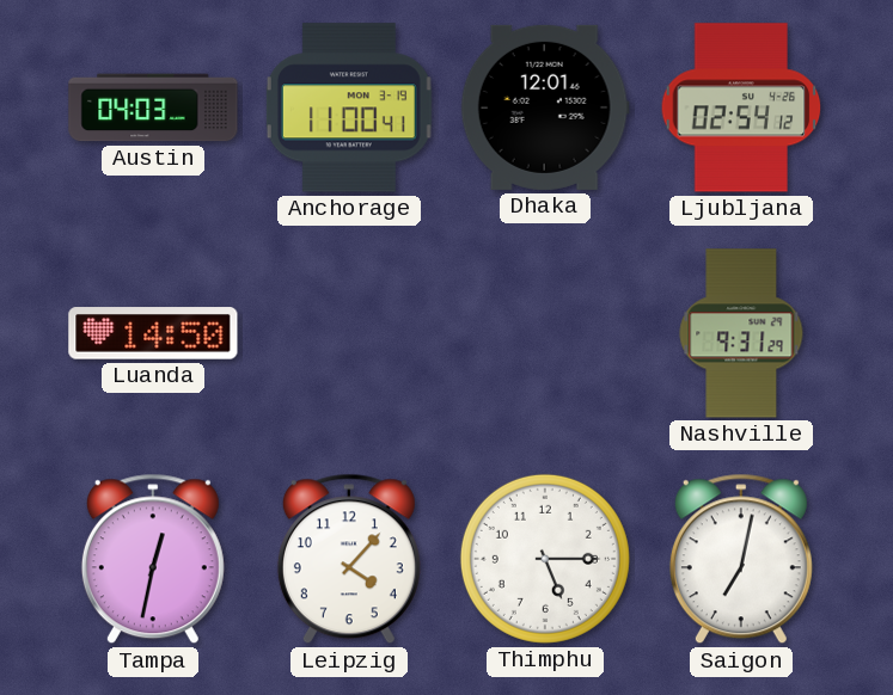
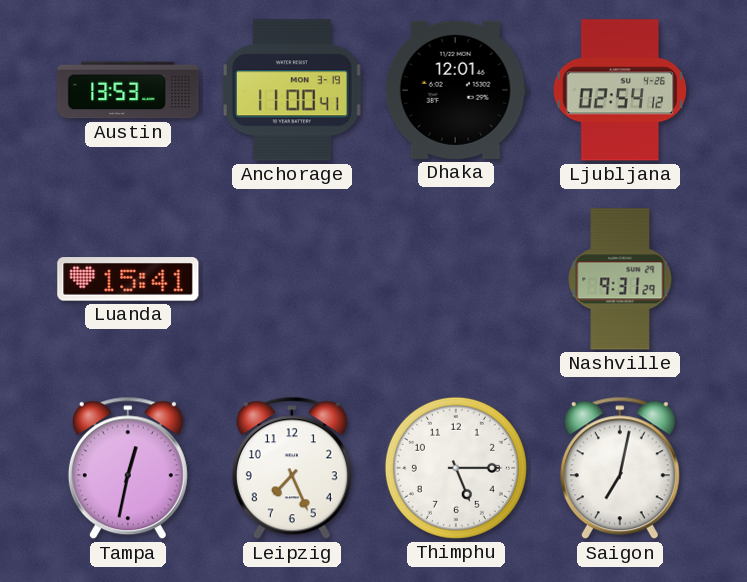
Austin: 04:03 -> 13:53 (128, 90)
Luanda: 14:50 -> 15:41 (128, 279)
Leipzig: 4:07 -> 7:26 (292, 468)
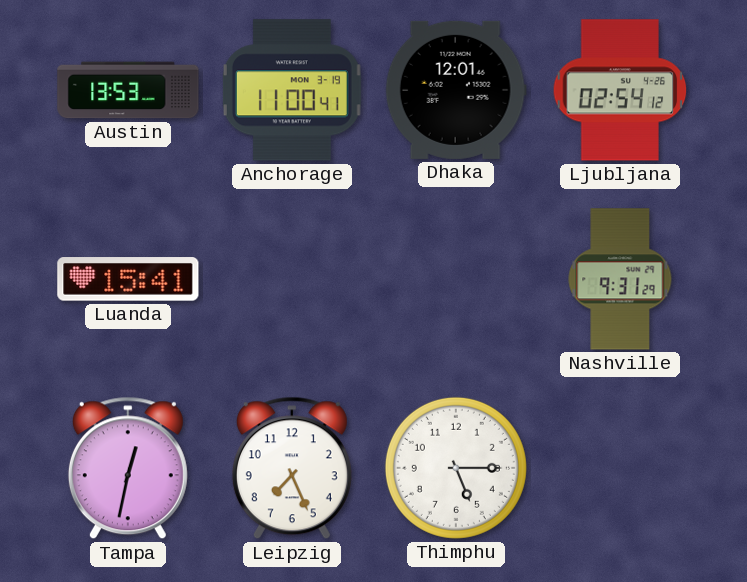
Saigon: 7:02 -> none (620, 468)
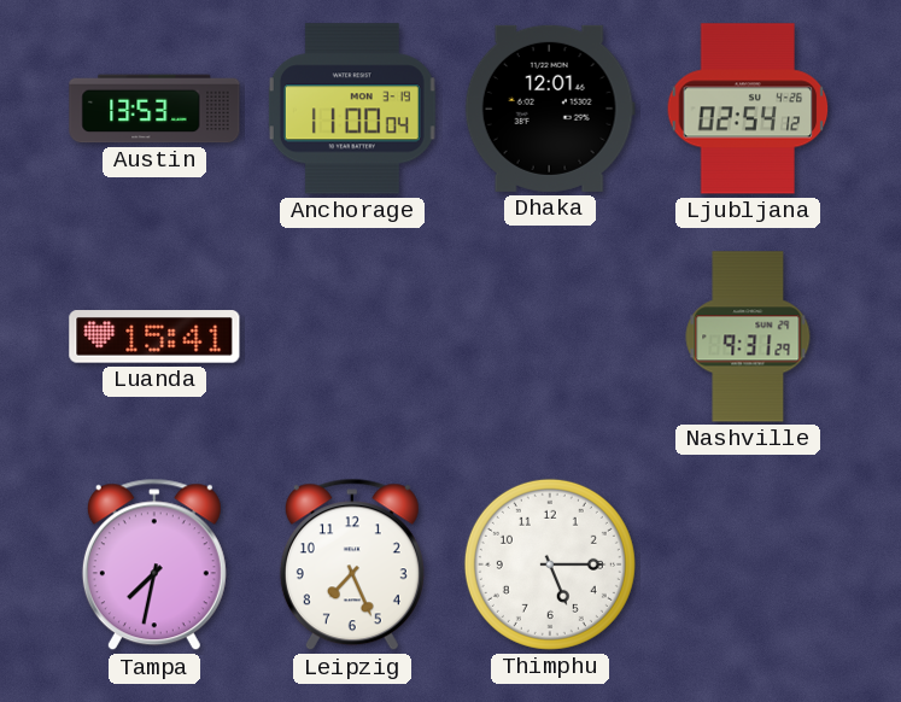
Anchorage: 11:00:41 -> 11:00:04 (352, 109)
Tampa: 12:32 -> 7:32 (154, 564)
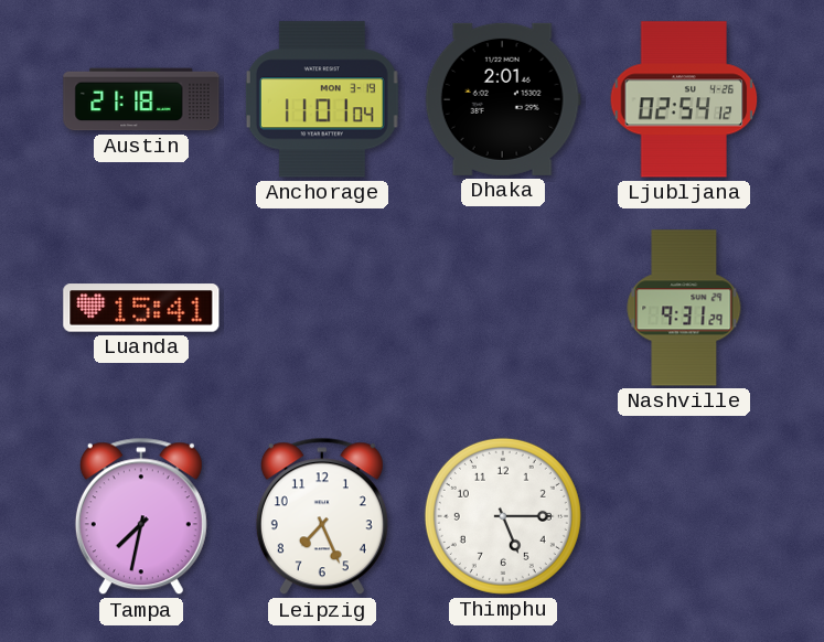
Austin: 13:53 -> 21:18 (141, 99)
Anchorage: 11:00 -> 11:01 (322, 99)
Dhaka: 12:01 -> 2:01 (503, 99)
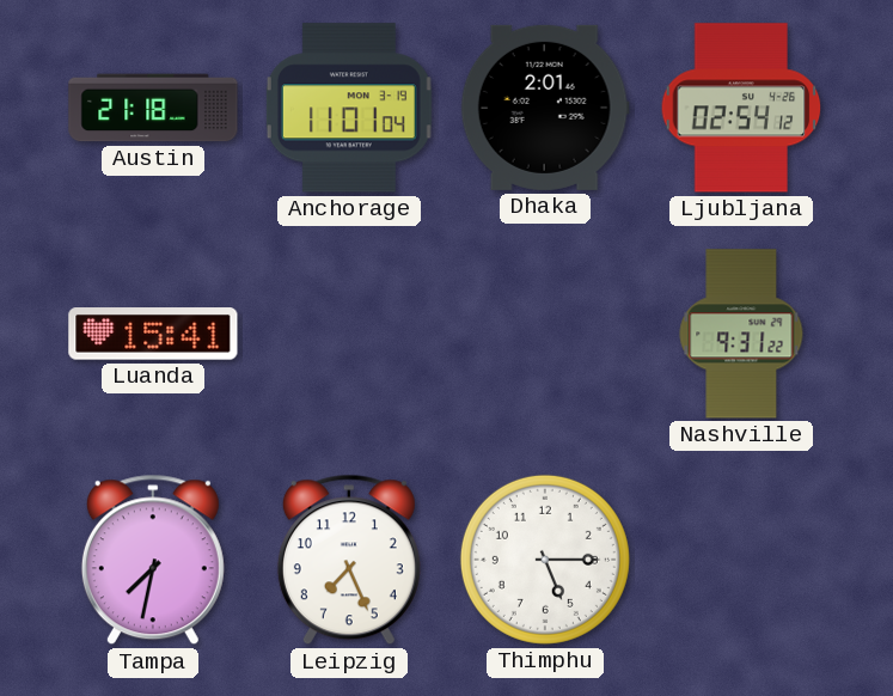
Nashville: 9:31:29 -> 9:31:22 (741, 334)
